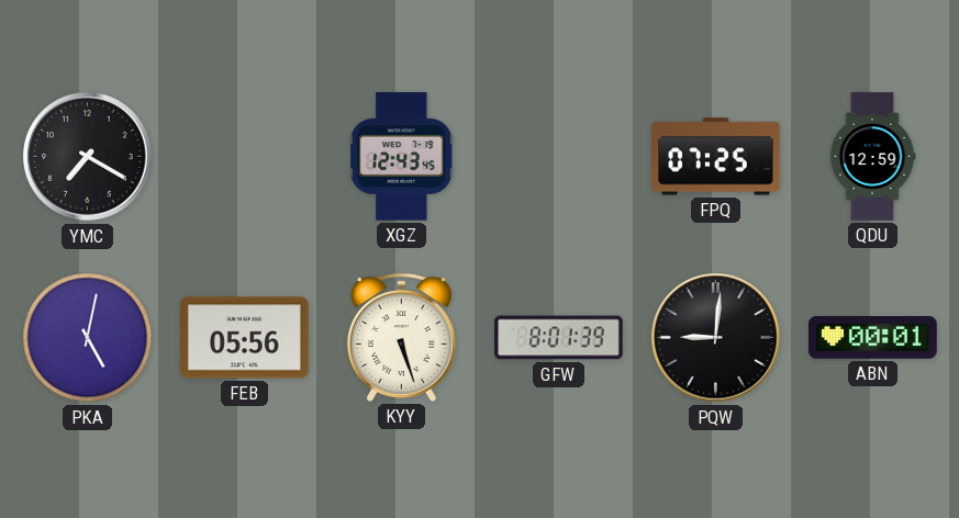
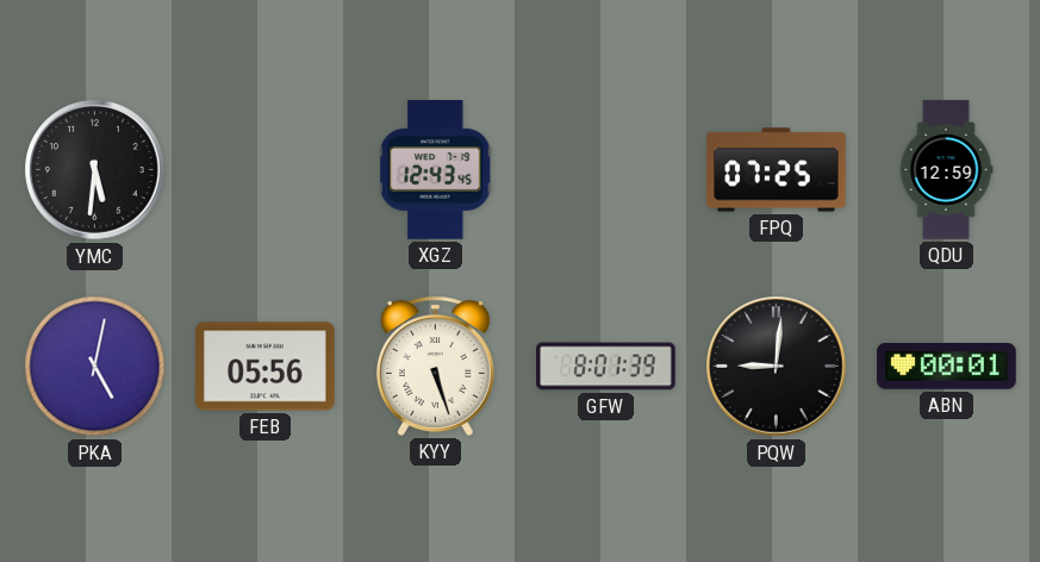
YMC: 7:20 -> 5:31 (95, 170)
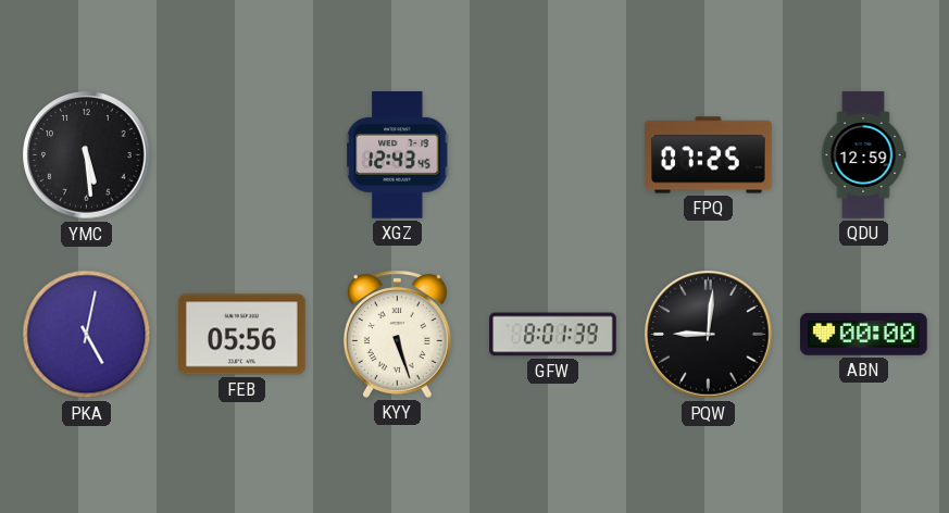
YMC: 5:31 -> 5:29 (87, 155)
ABN: 00:01 -> 00:00 (864, 335)
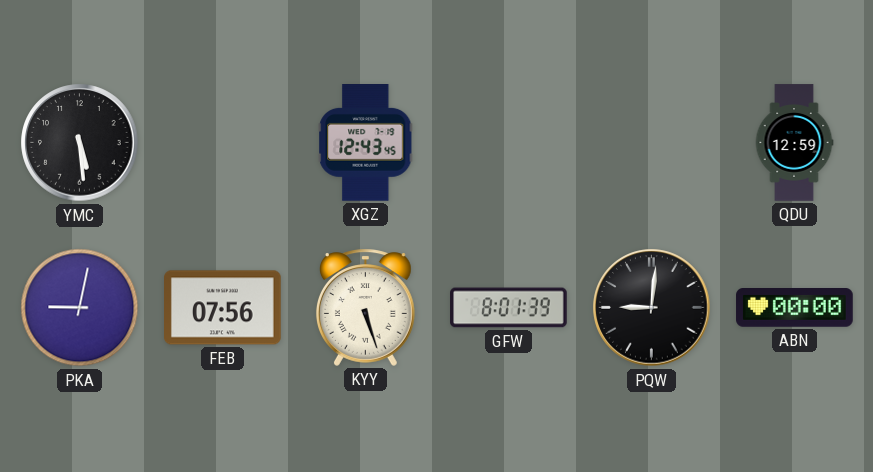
FPQ: 07:25 -> none (709, 155)
PKA: 5:02 -> 9:02 (80, 308)
FEB: 05:56 -> 07:56 (223, 308)
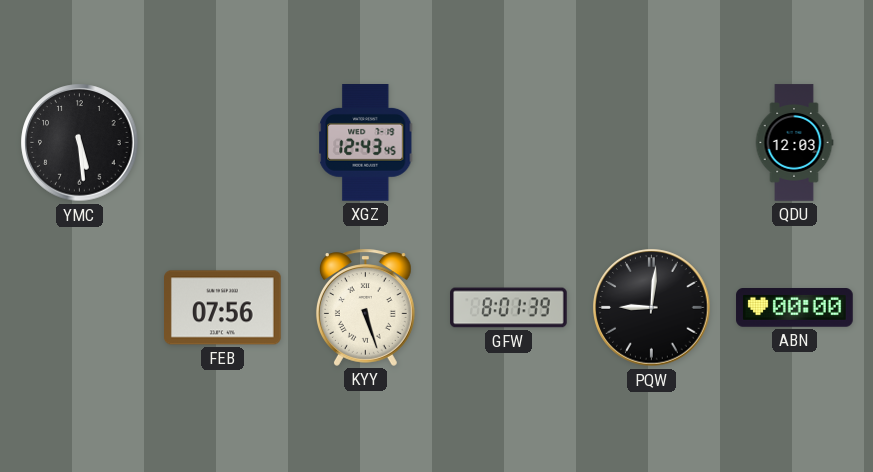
QDU: 12:59 -> 12:03 (794, 143)
PKA: 9:02 -> none (80, 308)
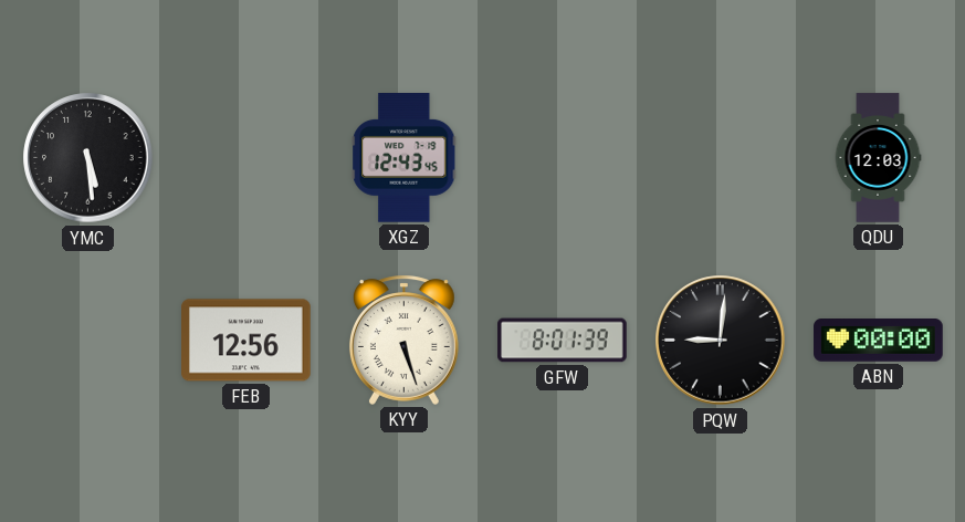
FEB: 07:56 -> 12:56 (247, 341)
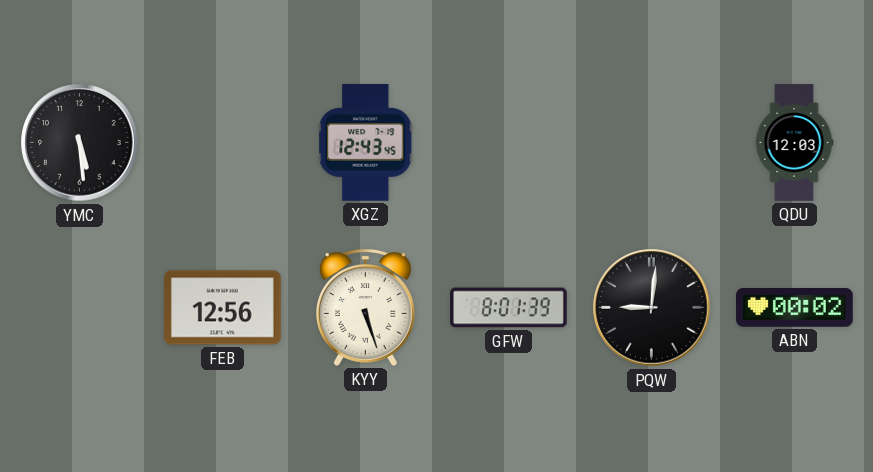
ABN: 00:00 -> 00:02 (795, 308)
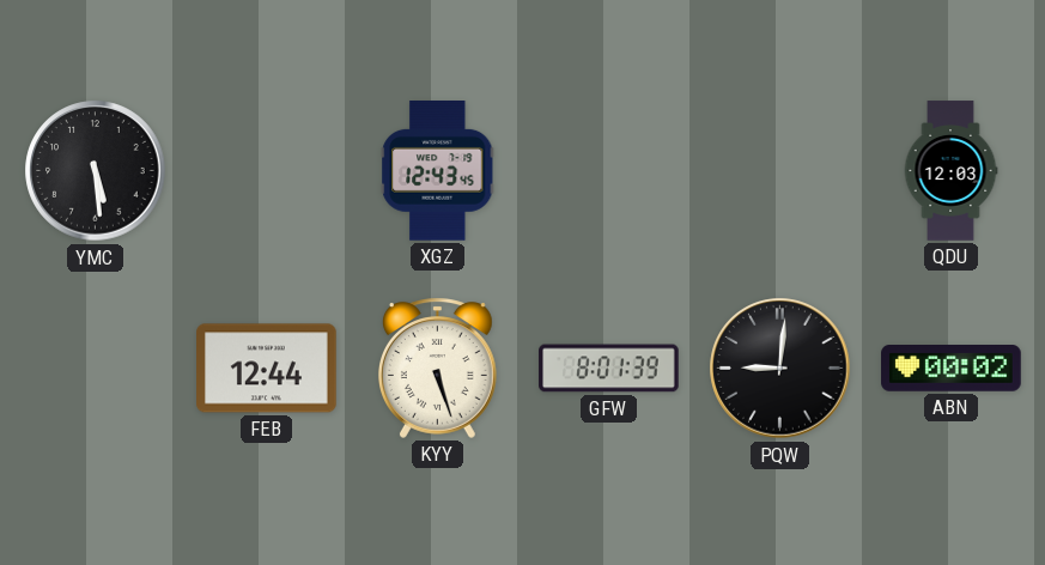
FEB: 12:56 -> 12:44 (267, 369)
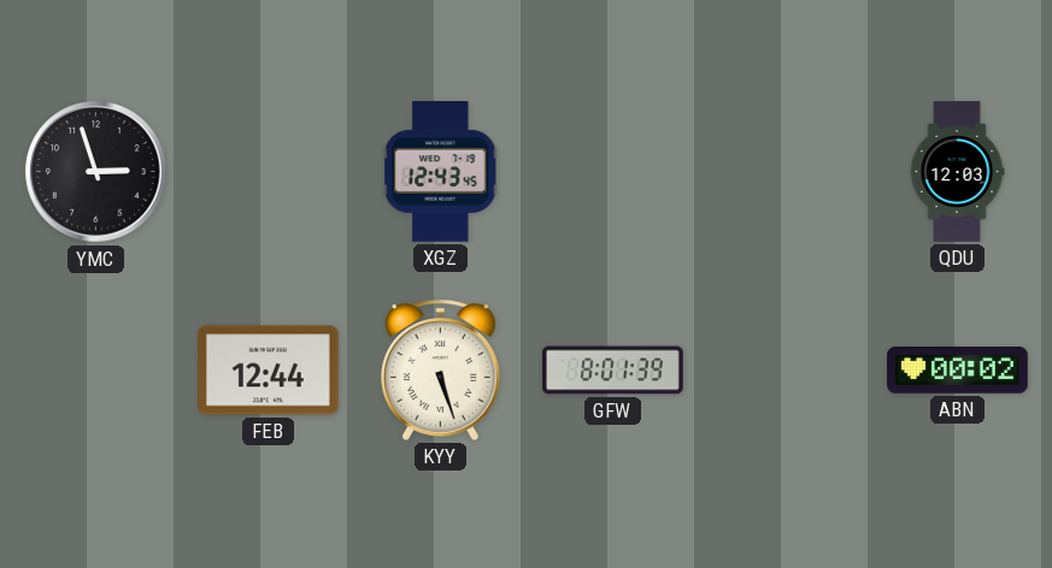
YMC: 5:29 -> 2:57 (96, 172)
PQW: 9:01 -> none (780, 369)
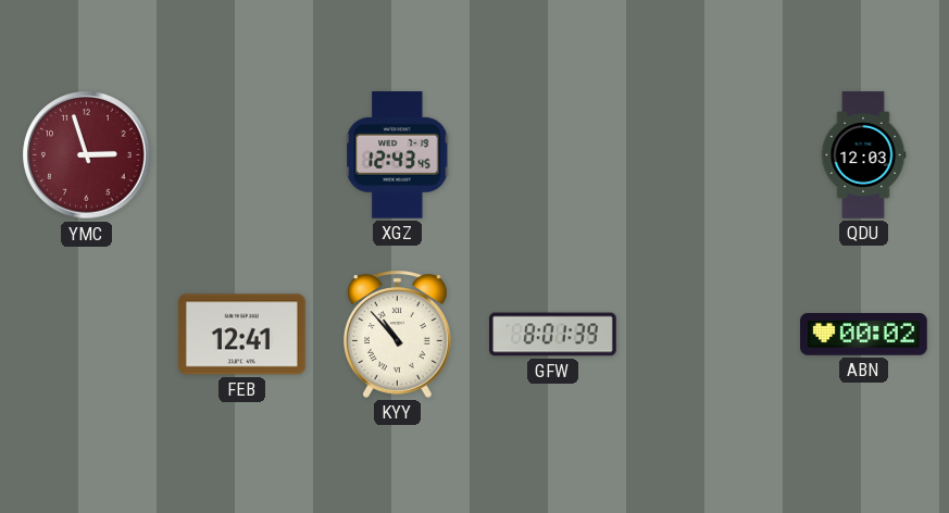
YMC dial: black -> burgundy (87, 155)
FEB: 12:44 -> 12:41 (242, 335)
KYY: 5:27 -> 10:53 (397, 334)
